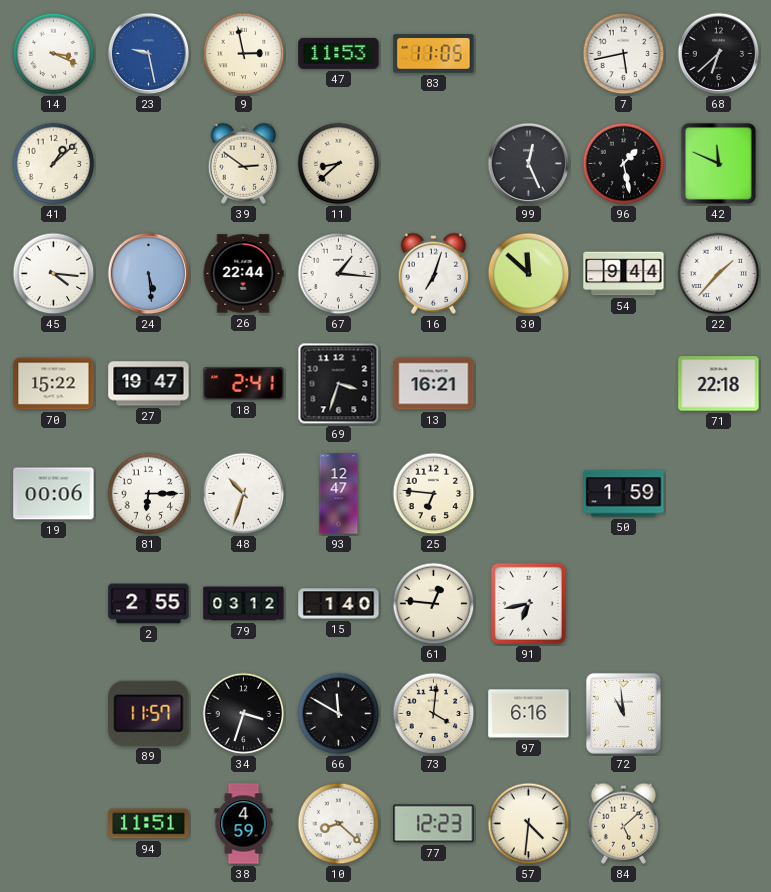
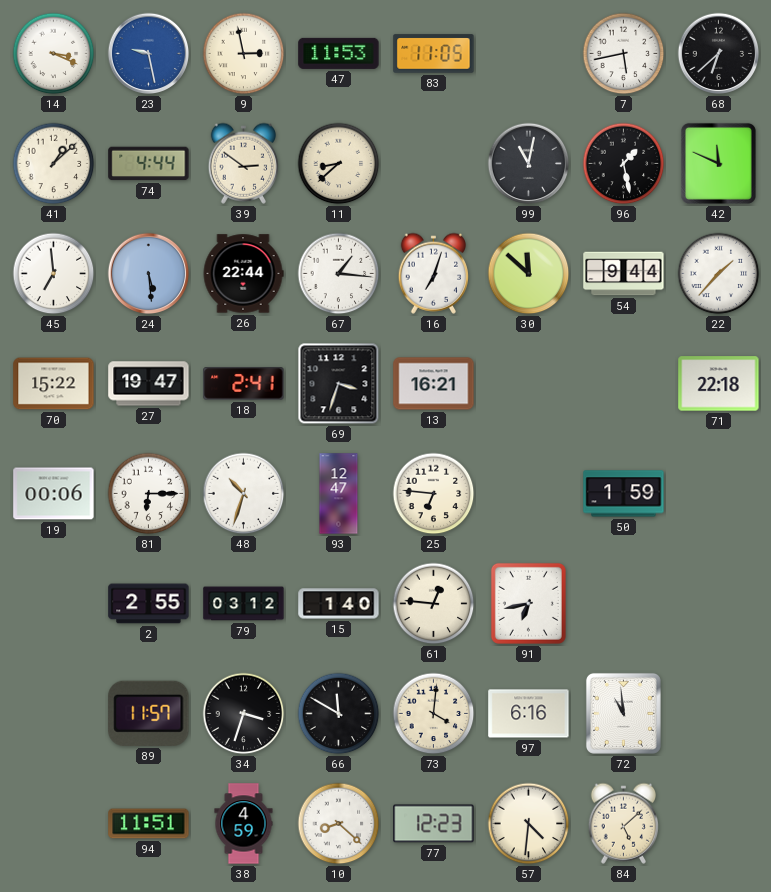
74: none -> 4:44 (149, 164)
99: 12:26 -> 11:02 (529, 164)
45: 4:16 -> 6:59 (54, 274)
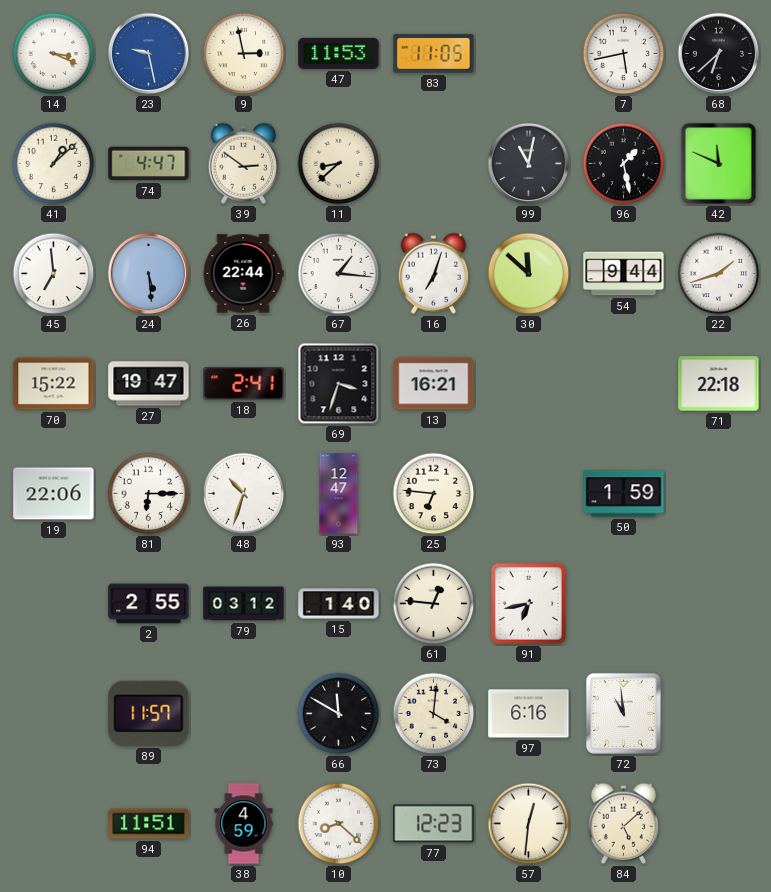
74: 4:44 -> 4:47 (149, 164)
22: 1:37 -> 1:42 (719, 274)
19: 00:06 -> 22:06 (54, 494)
34: 3:33 -> none (244, 714)
57: 4:31 -> 12:31 (529, 824)
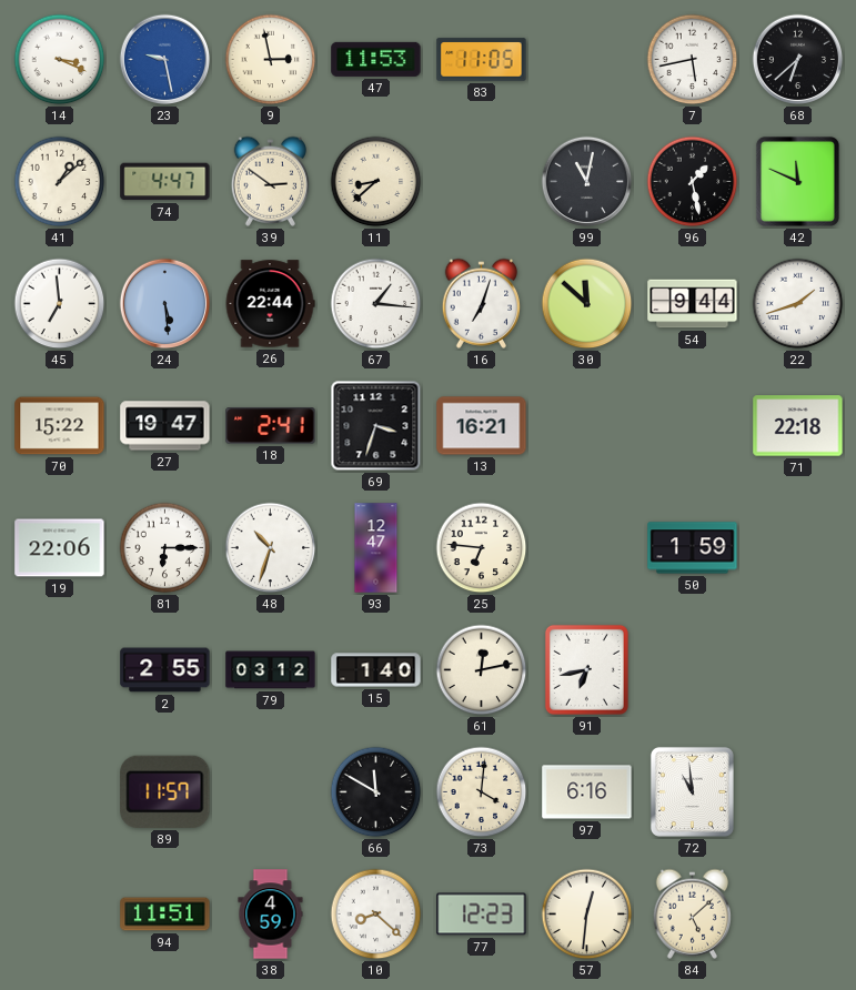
61: 12:46 -> 12:13 (482, 670)
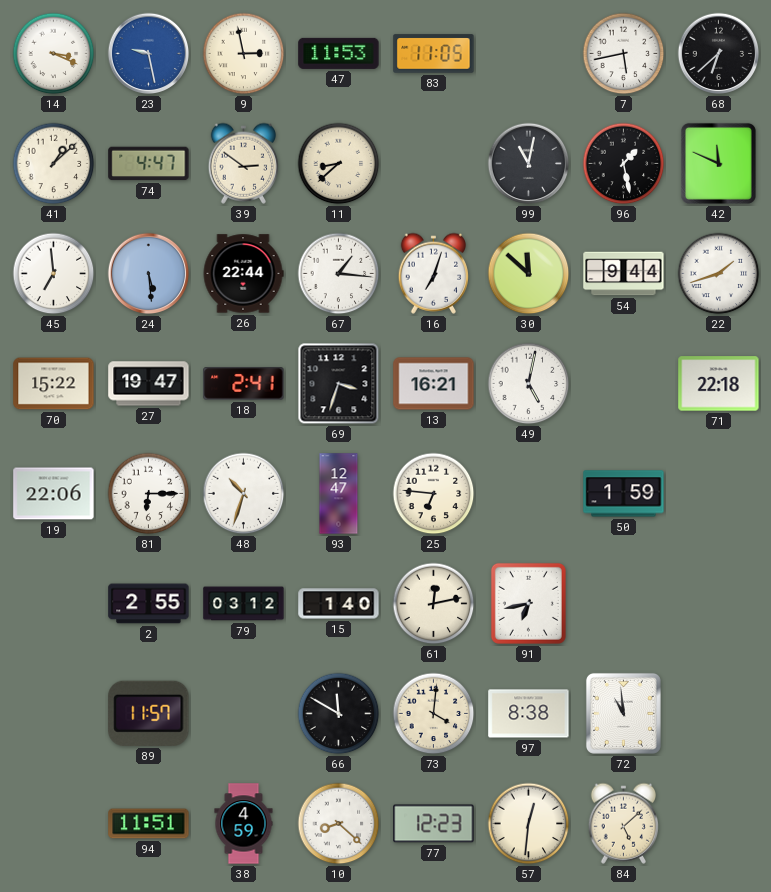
49: none -> 5:02 (529, 384)
97: 6:16 -> 8:38 (529, 714)
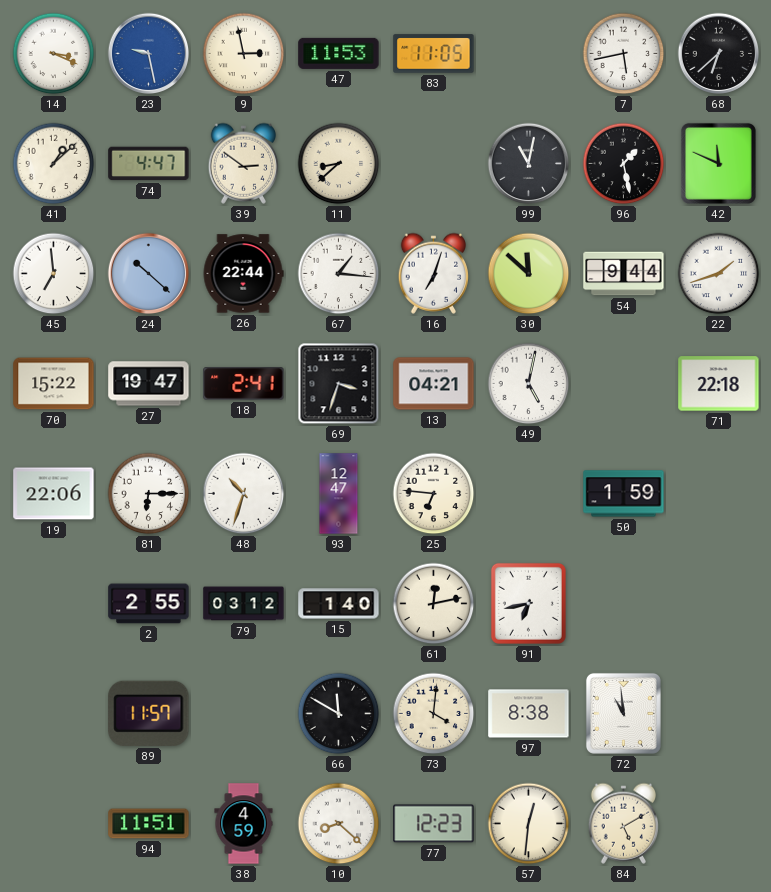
24: 5:29 -> 10:22 (149, 274)
13: 16:21 -> 04:21 (434, 384)
84: 5:08 -> 5:10 (623, 823)
